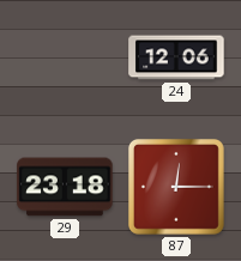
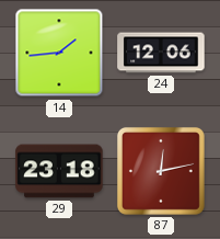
14: none -> 1:44 (59, 53)
87: 12:15 -> 12:13 (161, 171)
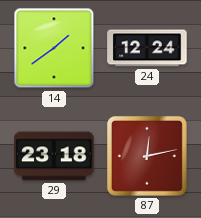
14: 1:44 -> 1:39 (54, 48)
24: 12:06 -> 12:24 (147, 48)
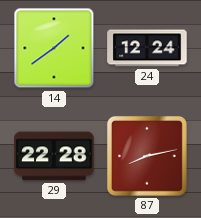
29: 23:18 -> 22:28 (54, 156)
87: 12:13 -> 8:13 (147, 156)
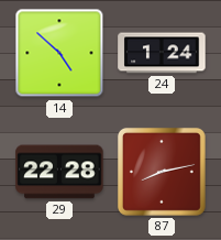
14: 1:39 -> 4:52 (59, 53)
24: 12:24 -> 1:24 (162, 53)
